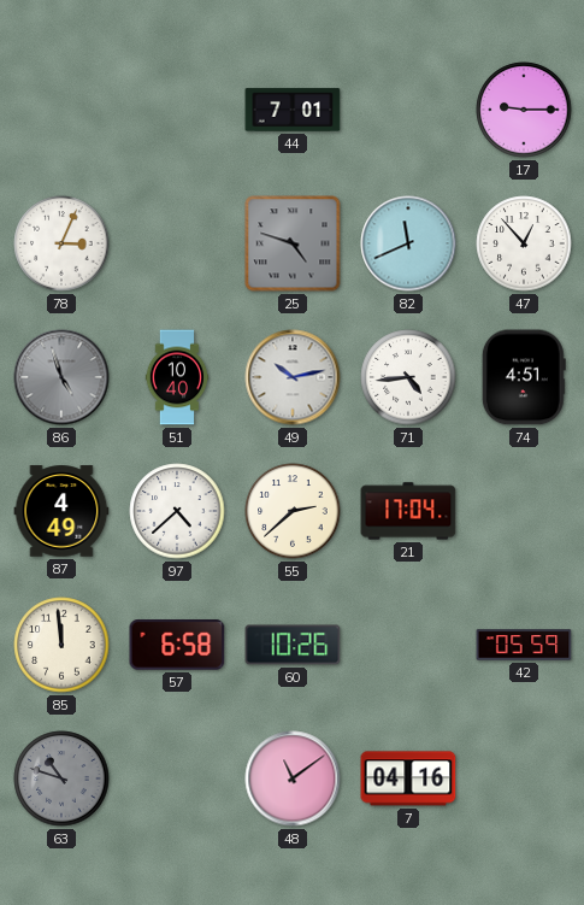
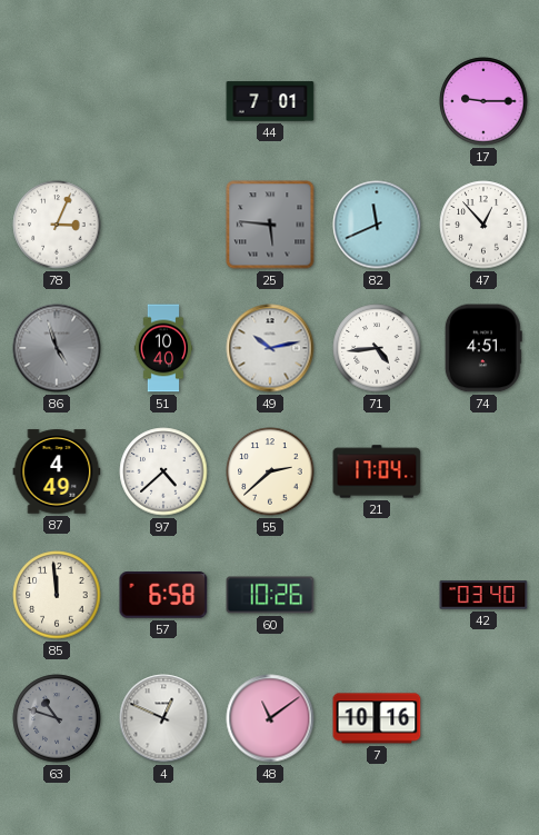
25: 4:48 -> 5:46 (270, 225)
42: 05:59 -> 03:40 (483, 595)
4: none -> 12:49 (163, 718)
7: 04:16 -> 10:16 (377, 718)
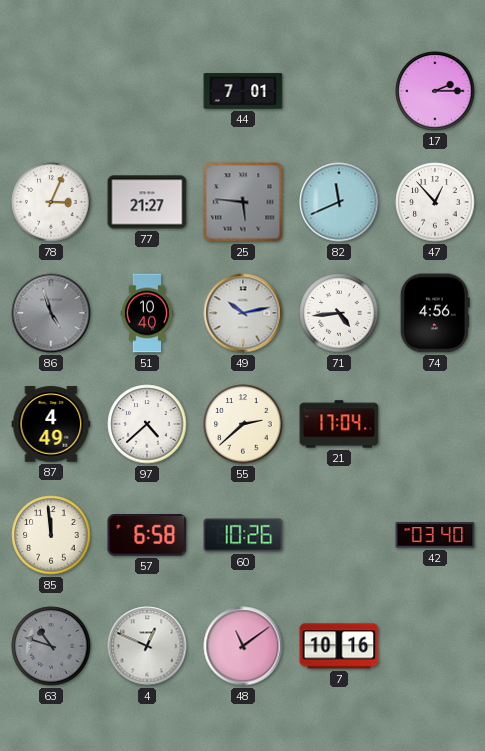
17: 9:15 -> 2:15 (435, 91)
77: none -> 21:27 (147, 202)
74: 4:51 -> 4:56 (435, 313)
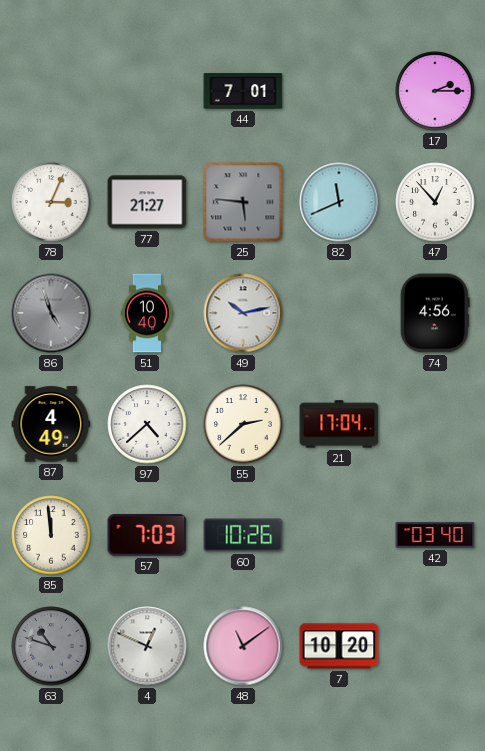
71: 4:44 -> none (339, 313)
57: 6:58 -> 7:03 (147, 535)
7: 10:16 -> 10:20 (339, 646)
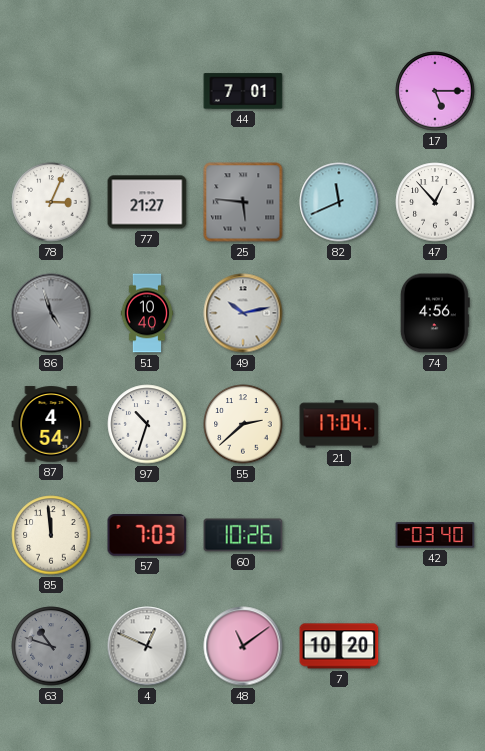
17: 2:15 -> 5:15 (435, 91)
87: 4:49 -> 4:54 (51, 424)
97: 4:38 -> 10:33 (147, 424)
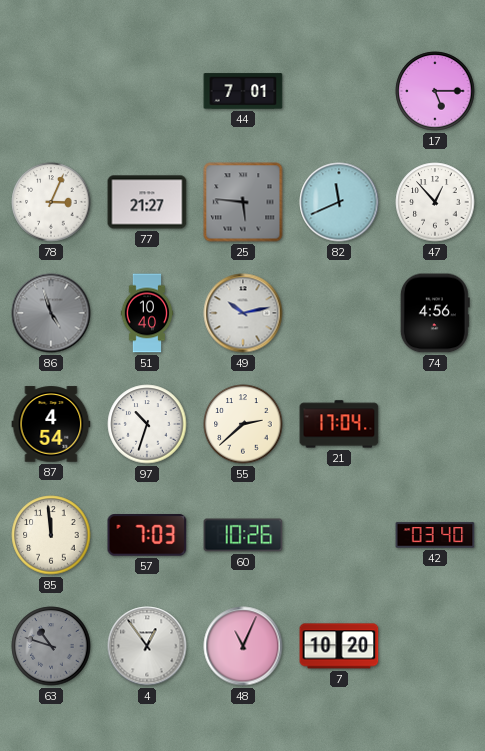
4: 12:49 -> 12:54 (147, 646)
48: 11:09 -> 11:04 (243, 646)
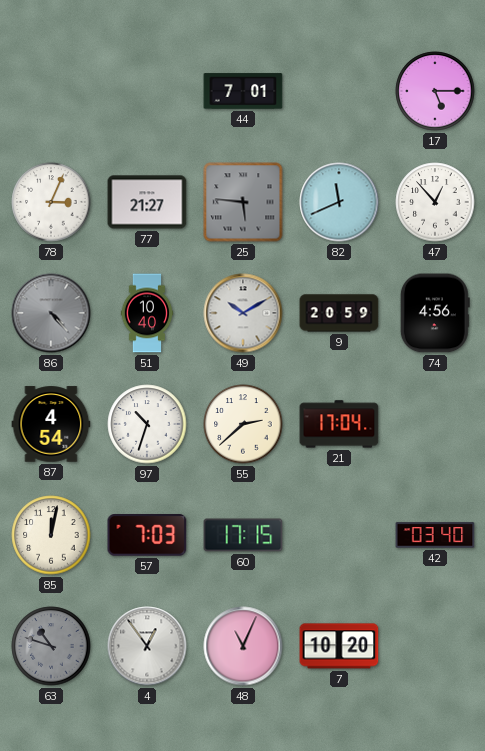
86: 4:57 -> 4:23 (51, 313)
49: 10:13 -> 10:10 (243, 313)
9: none -> 20:59 (339, 313)
85: 11:59 -> 12:02 (51, 535)
60: 10:26 -> 17:15 (243, 535)
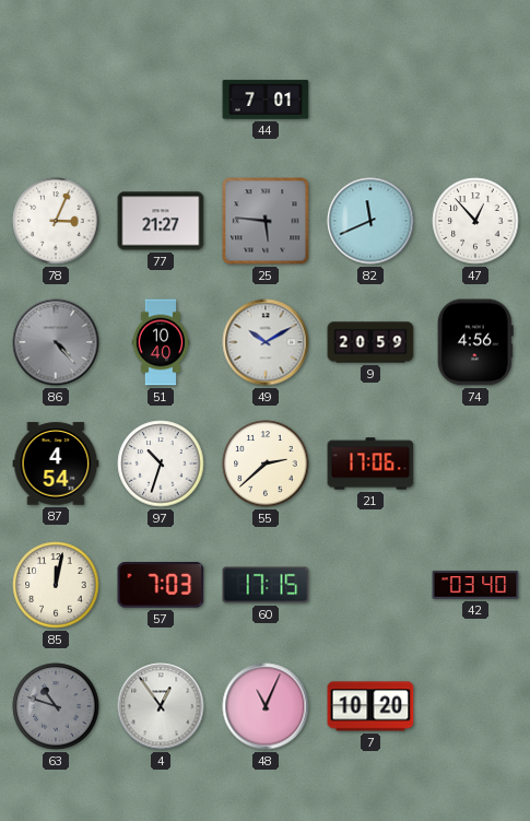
17: 5:15 -> none (435, 91)
21: 17:04 -> 17:06 (370, 464)
